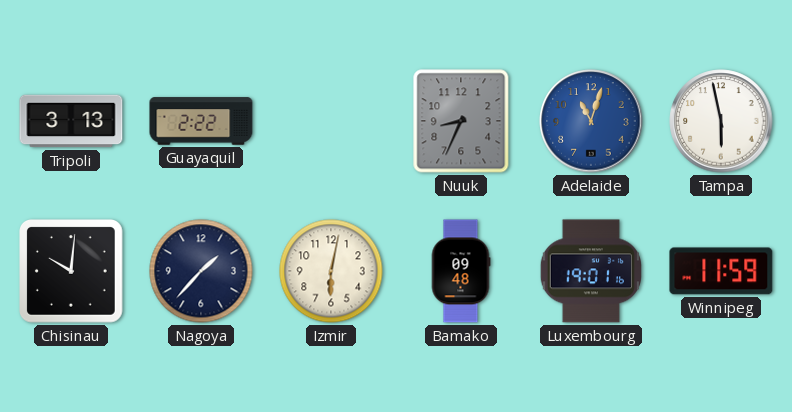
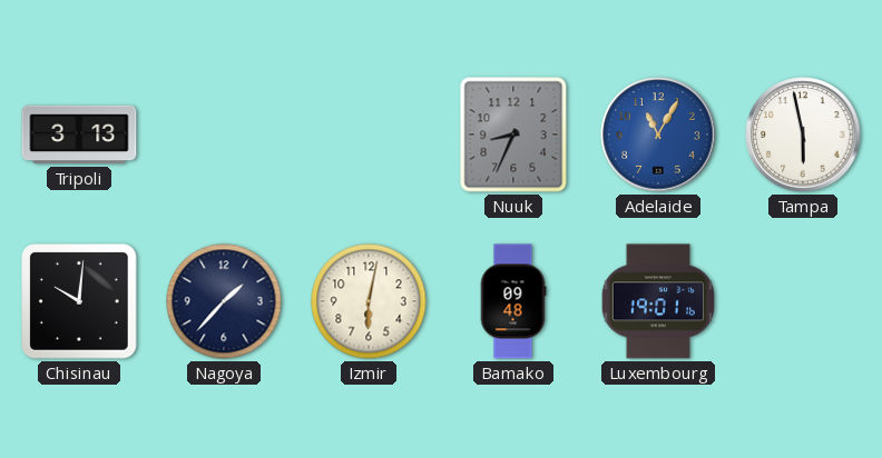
Guayaquil: 2:22 -> none (201, 121)
Adelaide: 11:03 -> 11:05 (658, 135)
Winnipeg: 11:59 -> none (721, 271)
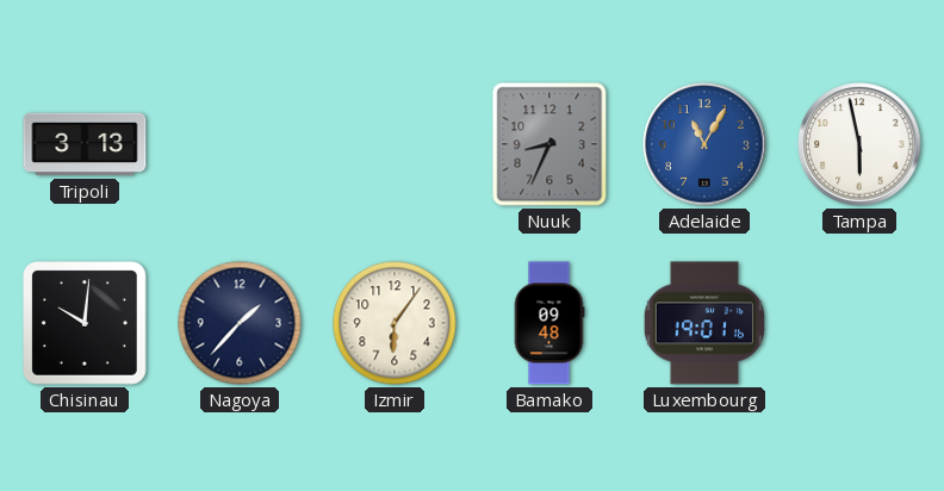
Izmir: 6:02 -> 6:06 (395, 323)
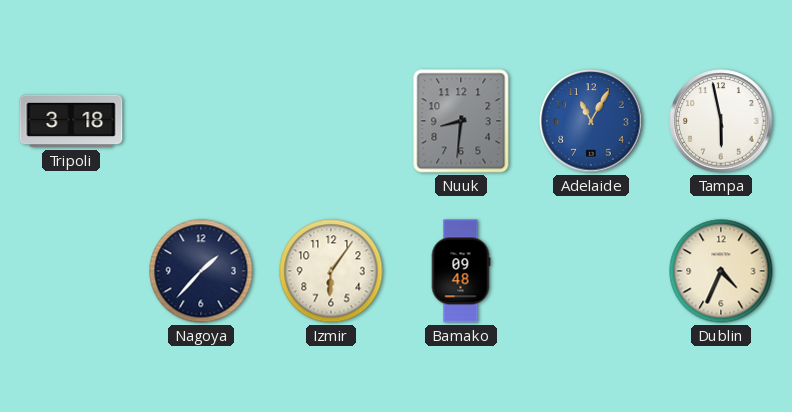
Tripoli: 3:13 -> 3:18 (71, 121)
Nuuk: 8:34 -> 8:31 (461, 121)
Chisinau: 10:01 -> none (86, 324)
Luxembourg: 19:01 -> none (703, 323)
Dublin: none -> 4:34 (721, 271)
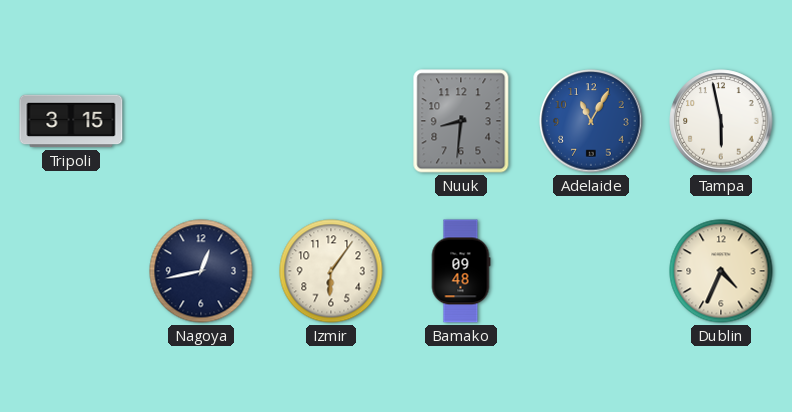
Tripoli: 3:18 -> 3:15 (71, 121)
Nagoya: 1:37 -> 12:43 (201, 271)
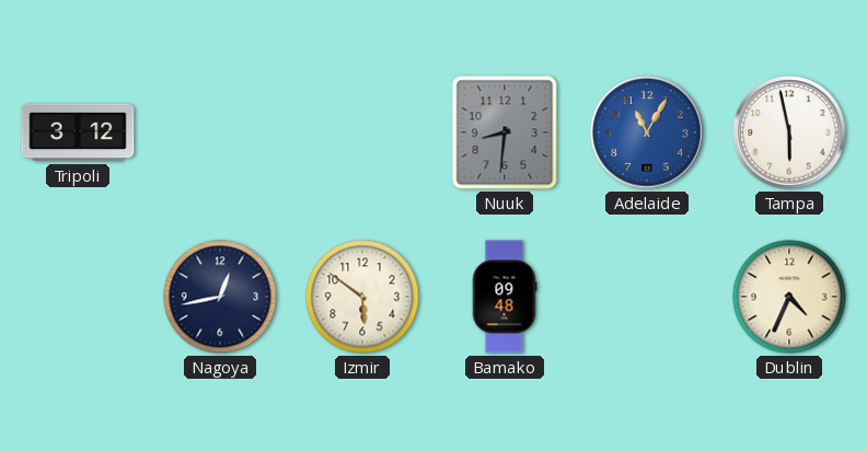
Tripoli: 3:15 -> 3:12 (78, 132)
Izmir: 6:06 -> 5:51 (362, 297)
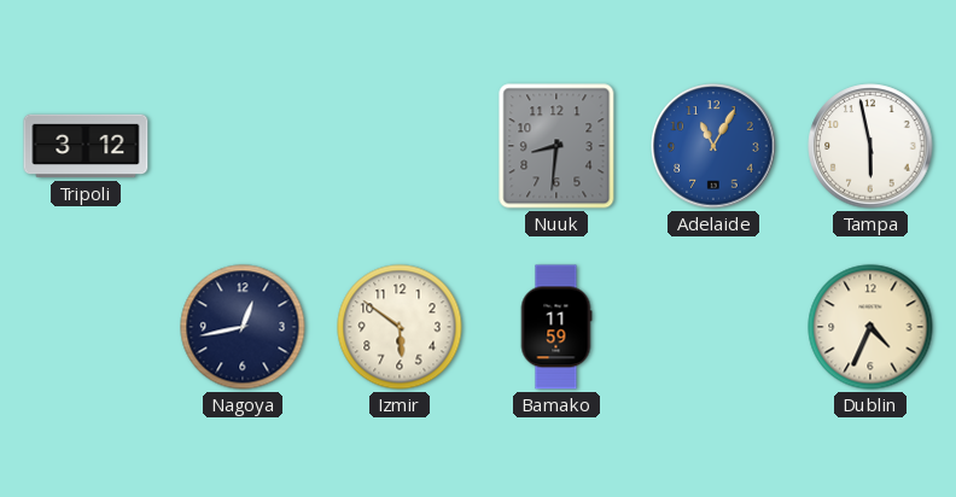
Bamako: 09:48 -> 11:59 (556, 327)
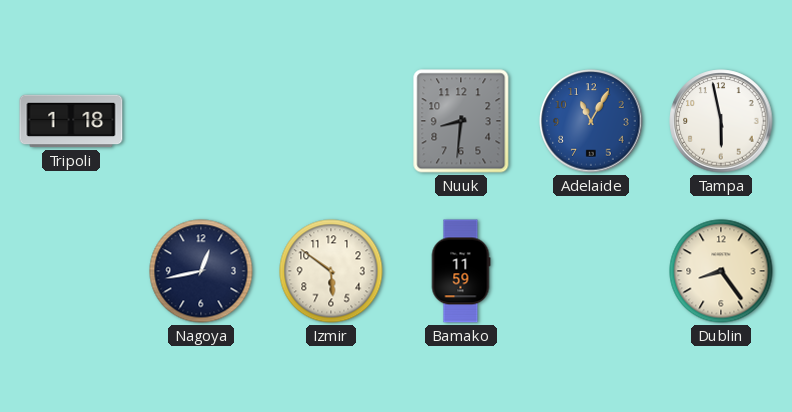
Tripoli: 3:12 -> 1:18 (71, 121)
Dublin: 4:34 -> 8:24 (721, 271)
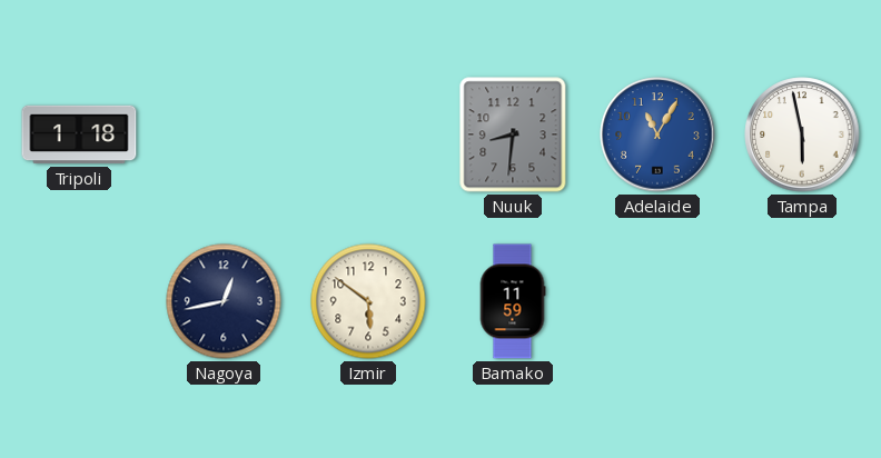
Dublin: 8:24 -> none (721, 271)
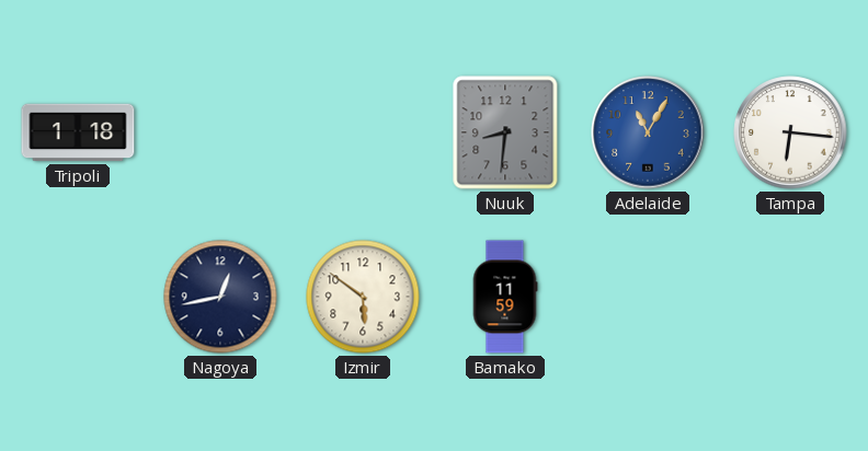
Tampa: 5:58 -> 6:16 (790, 132)
